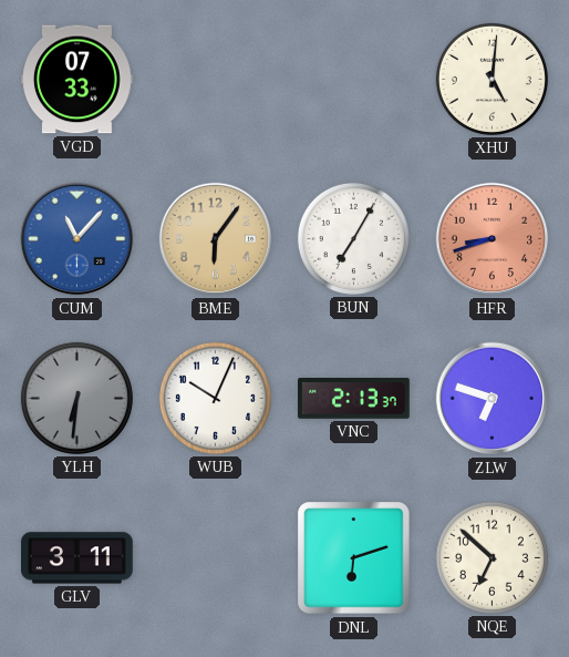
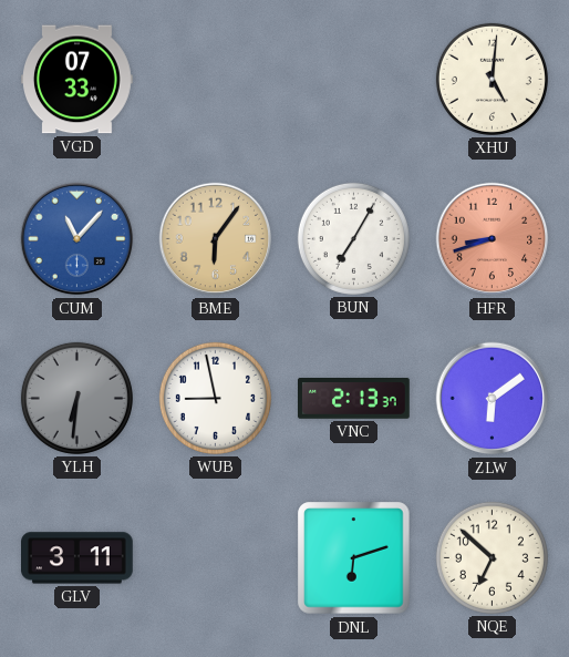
WUB: 10:04 -> 8:58 (215, 398)
ZLW: 6:48 -> 6:09 (493, 399)
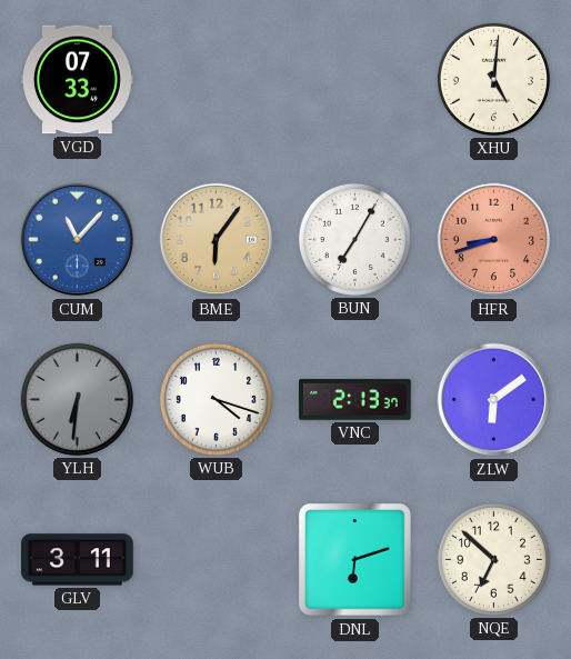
WUB: 8:58 -> 4:18 (216, 399)
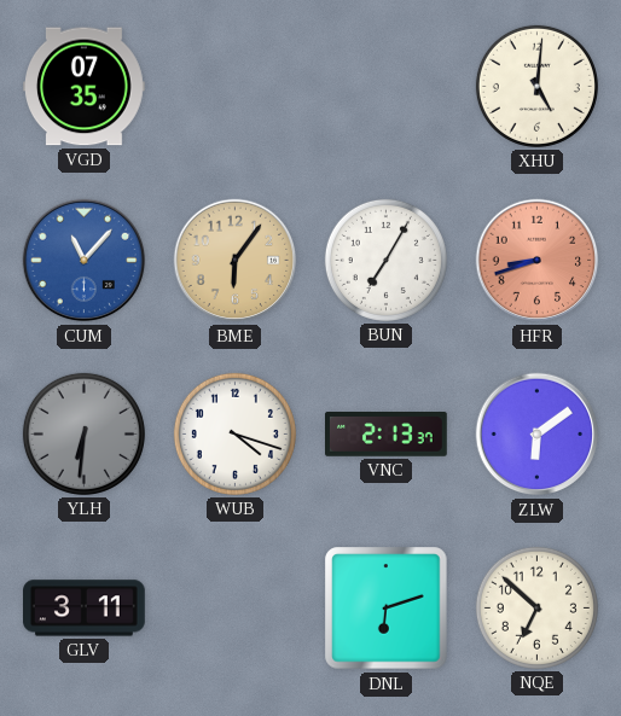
VGD: 07:33 -> 07:35 (85, 87)
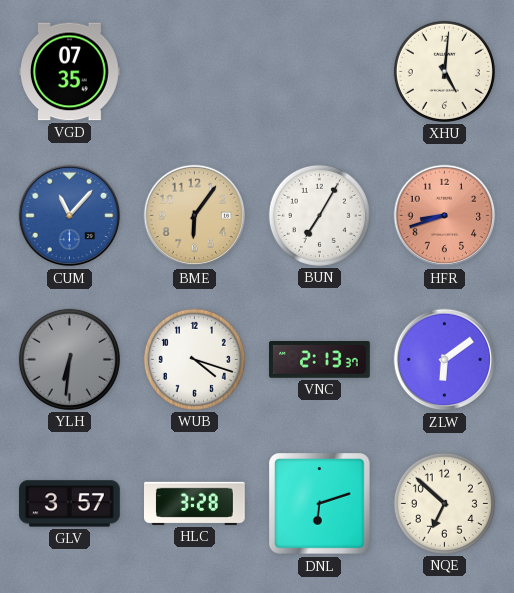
GLV: 3:11 -> 3:57 (70, 504)
HLC: none -> 3:28 (195, 503)
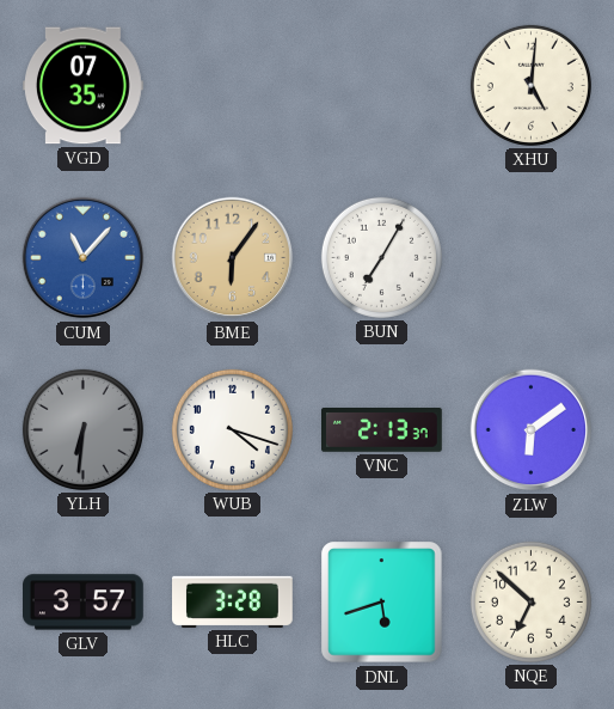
HFR: 8:42 -> none (445, 216)
DNL: 6:12 -> 5:42 (382, 603)
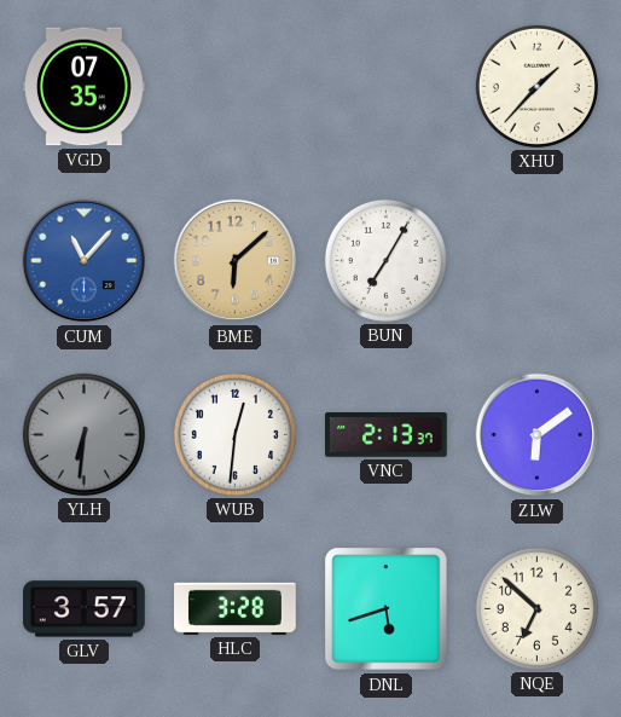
XHU: 5:01 -> 1:37 (536, 86)
BME: 6:06 -> 6:08 (236, 261)
WUB: 4:18 -> 12:31 (234, 434)
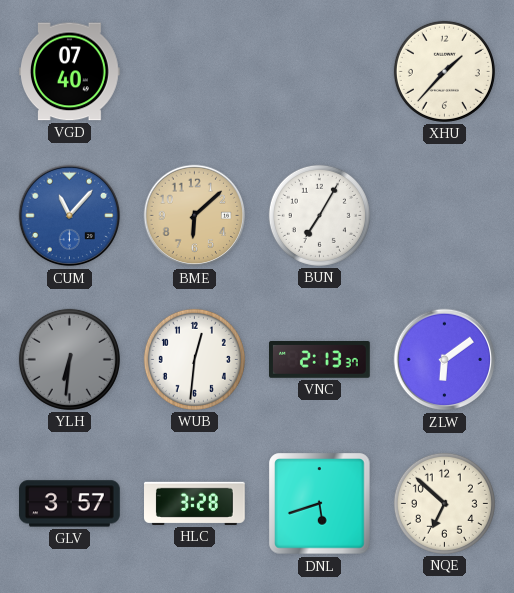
VGD: 07:35 -> 07:40 (70, 72)
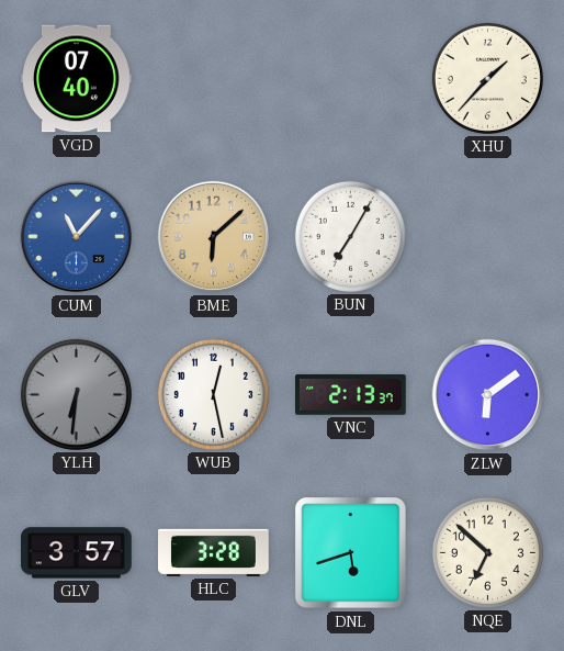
WUB: 12:31 -> 12:28 (213, 394)
